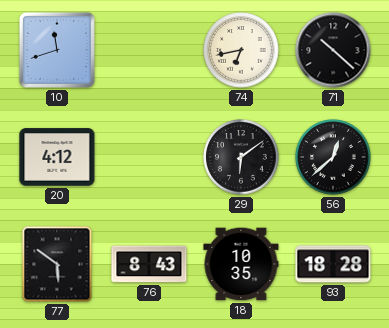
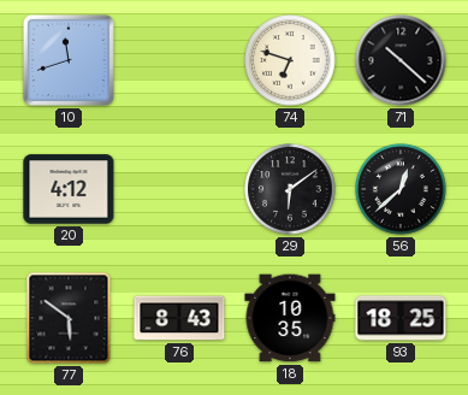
74: 6:43 -> 6:48 (290, 60)
93: 18:28 -> 18:25 (401, 318)
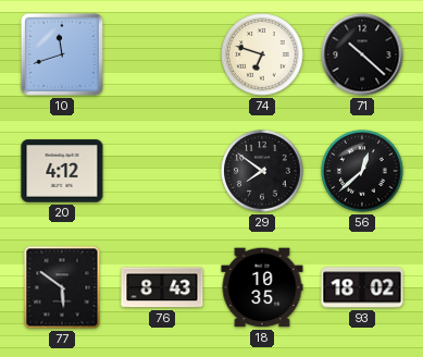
29: 6:09 -> 7:51 (262, 171)
93: 18:25 -> 18:02 (362, 287)
